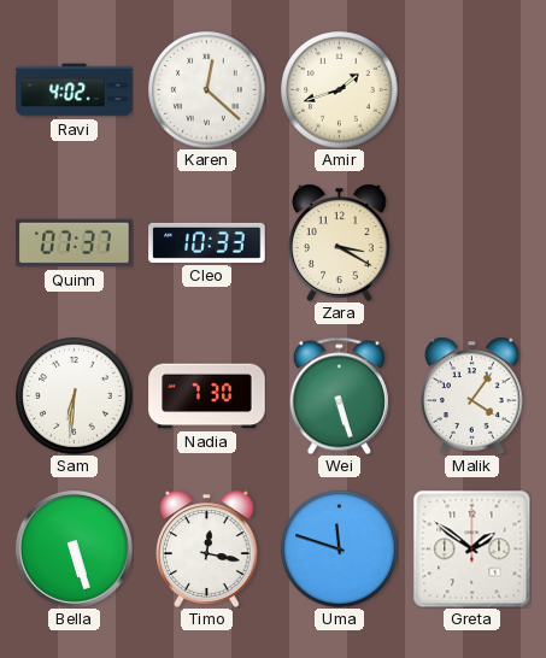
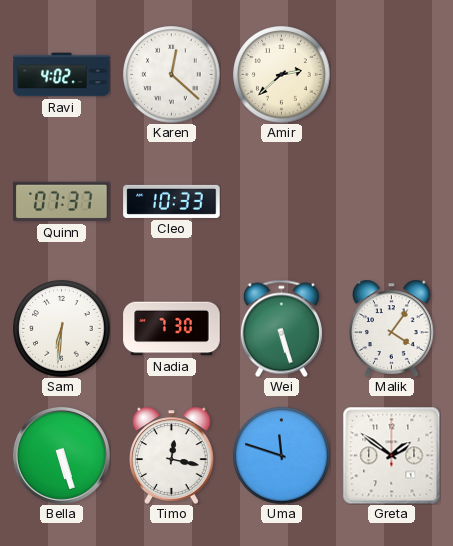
Amir: 1:42 -> 2:38 (282, 75)
Zara: 3:20 -> none (340, 242)
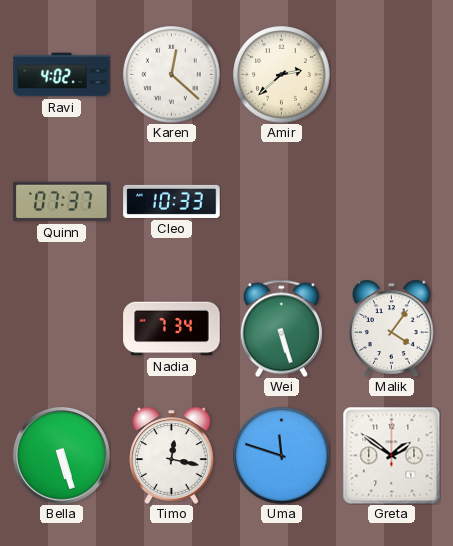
Sam: 6:31 -> none (62, 329)
Nadia: 7:30 -> 7:34 (172, 329)
